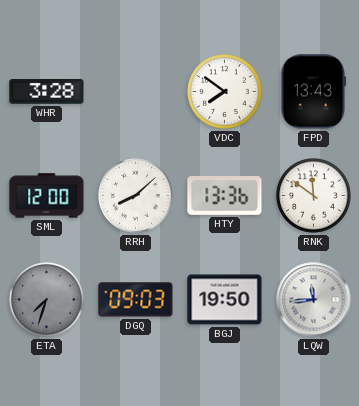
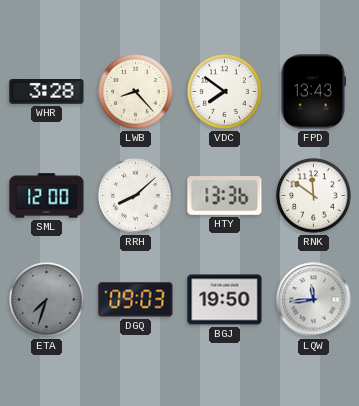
LWB: none -> 8:23 (136, 92)
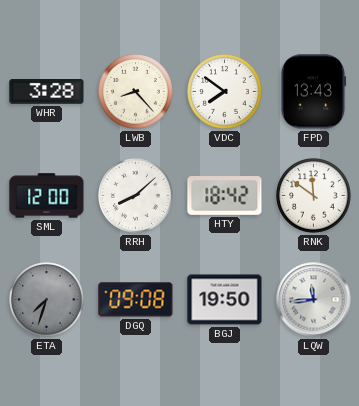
HTY: 13:36 -> 18:42 (225, 196)
DGQ: 09:03 -> 09:08 (136, 300)
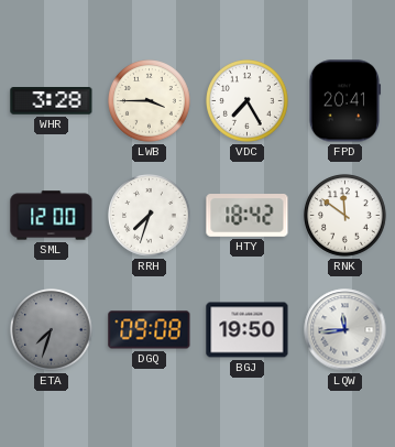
LWB: 8:23 -> 3:45 (150, 101)
VDC: 7:51 -> 7:25 (248, 101)
FPD: 13:43 -> 20:41 (344, 101)
RRH: 8:08 -> 7:33 (150, 216)
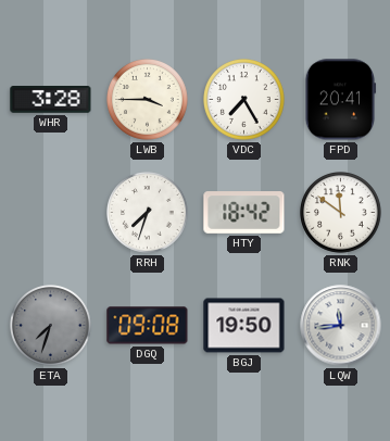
SML: 12:00 -> none (52, 216)
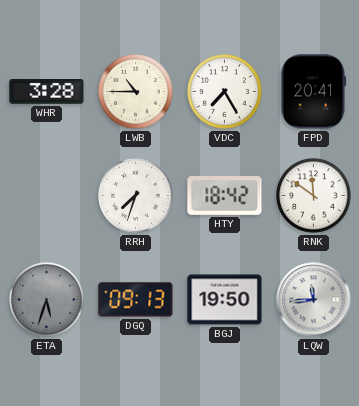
LWB: 3:45 -> 10:45 (136, 92)
ETA: 7:33 -> 5:33 (47, 300)
DGQ: 09:08 -> 09:13 (136, 300)
